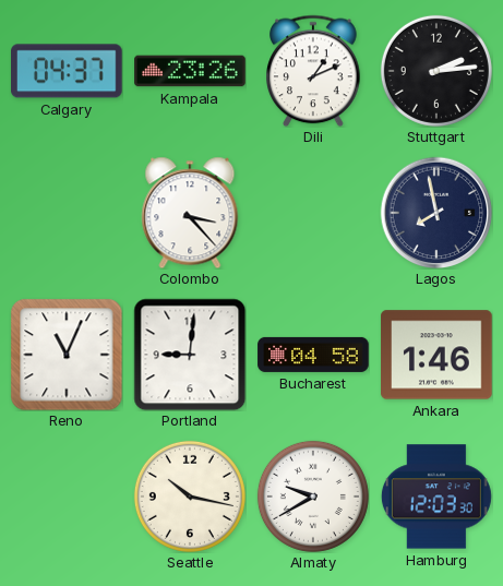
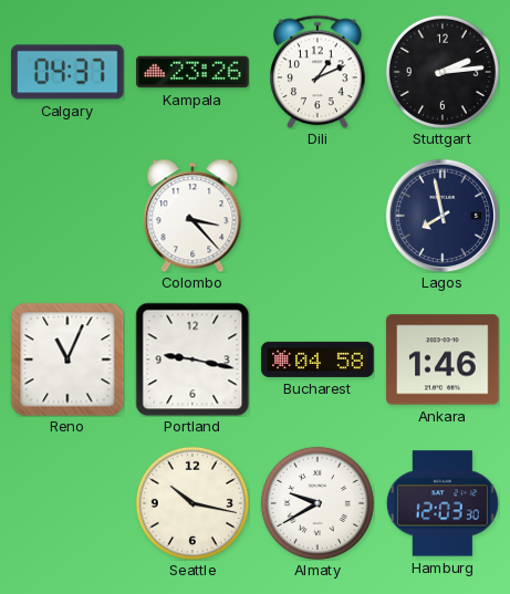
Portland: 9:01 -> 9:17 (192, 359)
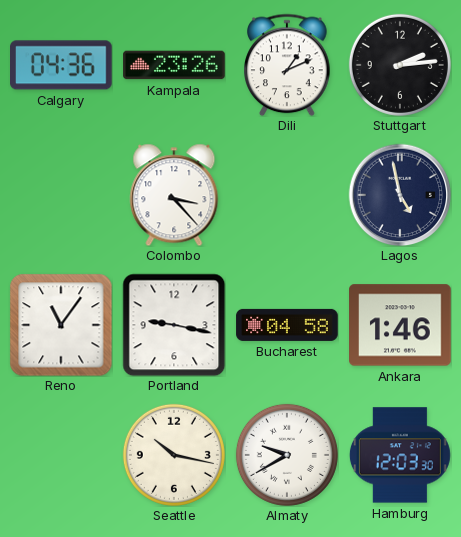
Calgary: 04:37 -> 04:36 (61, 65)
Lagos: 7:58 -> 4:58 (400, 195)
Reno: 11:04 -> 11:06 (61, 325)
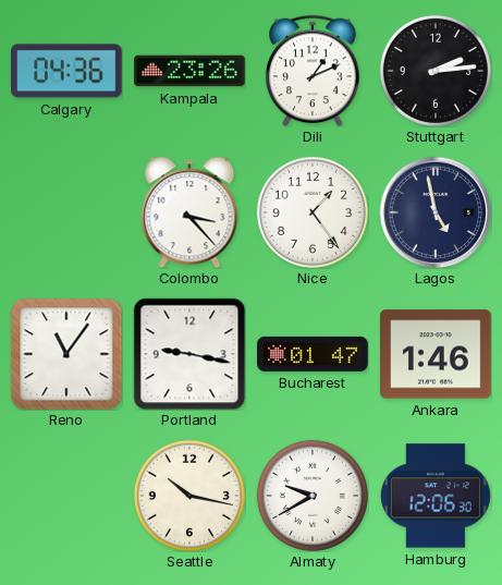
Nice: none -> 1:24 (313, 212)
Bucharest: 04:58 -> 01:47 (313, 354)
Hamburg: 12:03 -> 12:06 (436, 496)
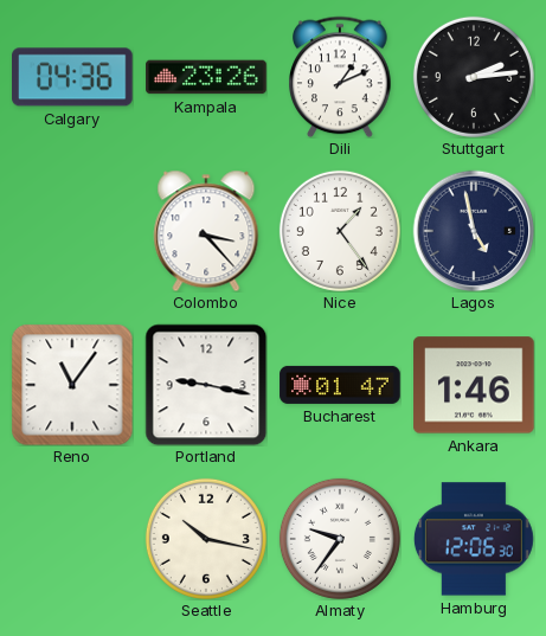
Almaty: 9:40 -> 9:36 (340, 539)
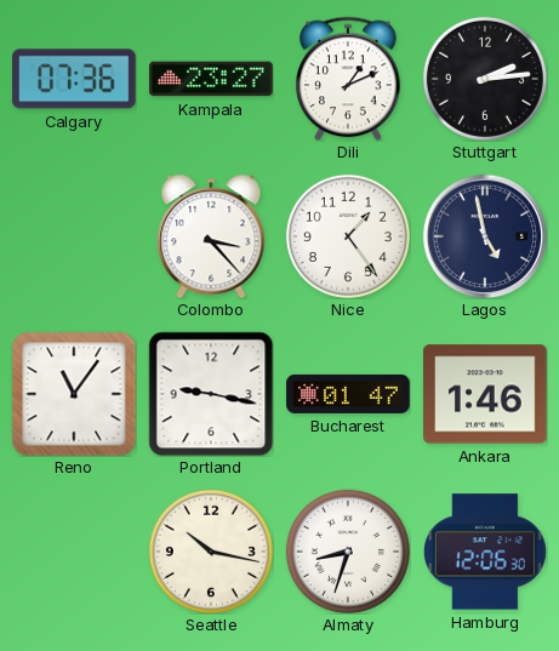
Calgary: 04:36 -> 07:36 (74, 79)
Kampala: 23:26 -> 23:27 (211, 79)
Almaty: 9:36 -> 8:33 (348, 552)
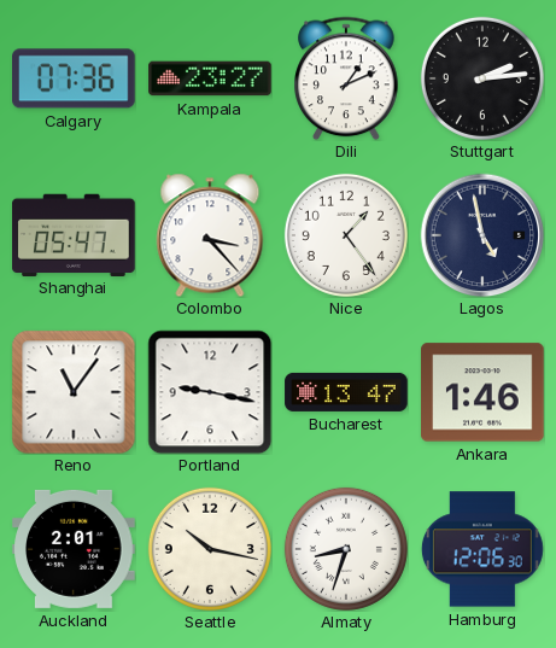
Shanghai: none -> 05:47 (74, 234)
Bucharest: 01:47 -> 13:47 (346, 392)
Auckland: none -> 2:01 (74, 549)
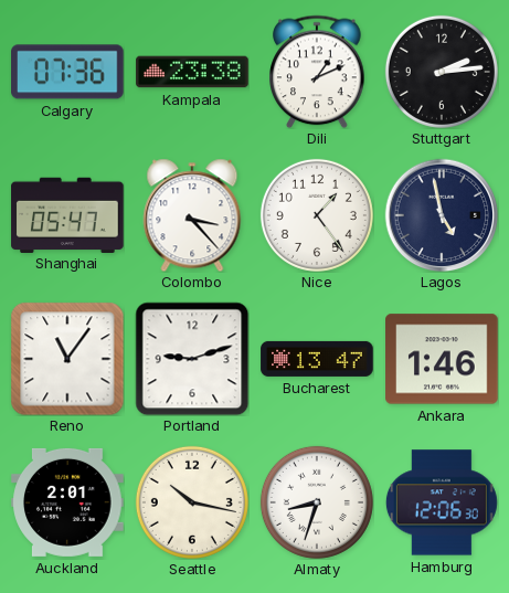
Kampala: 23:27 -> 23:38 (192, 72)
Portland: 9:17 -> 9:12 (192, 359)
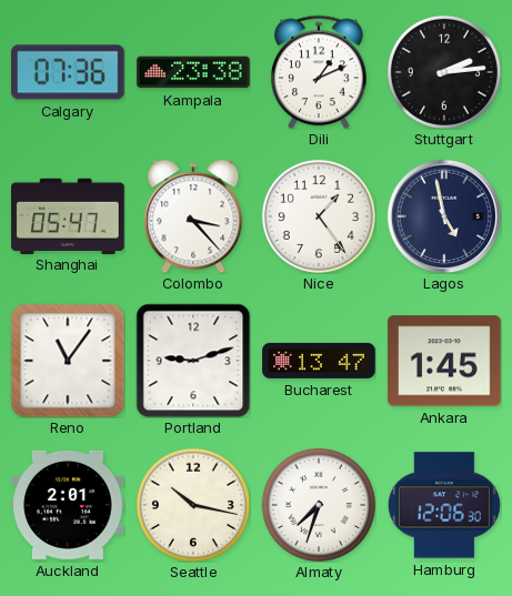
Ankara: 1:46 -> 1:45 (444, 361)
Almaty: 8:33 -> 7:33 (319, 505)
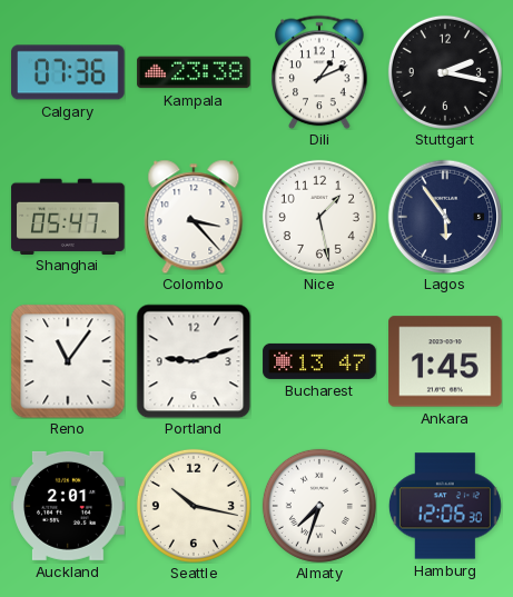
Stuttgart: 2:14 -> 2:17 (445, 72)
Nice: 1:24 -> 1:28 (319, 217)
Lagos: 4:58 -> 5:54 (445, 217)
